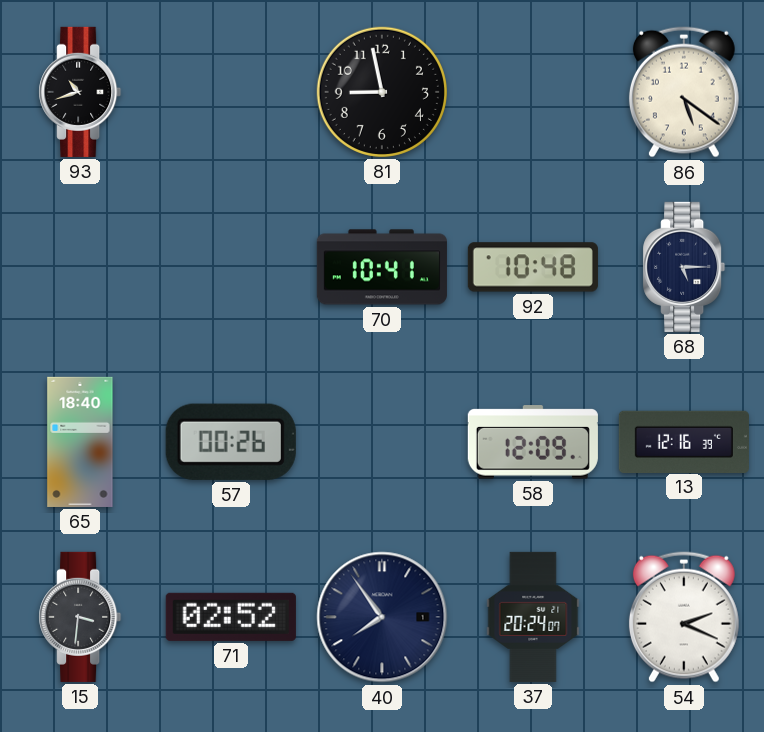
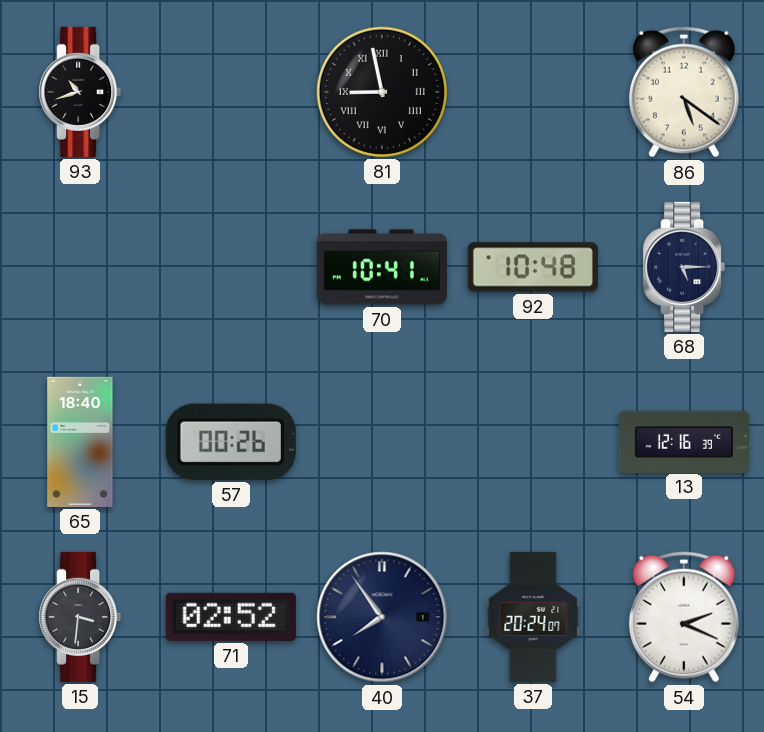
81 numerals: Arabic -> Roman (382, 92)
58: 12:09 -> none (533, 442)
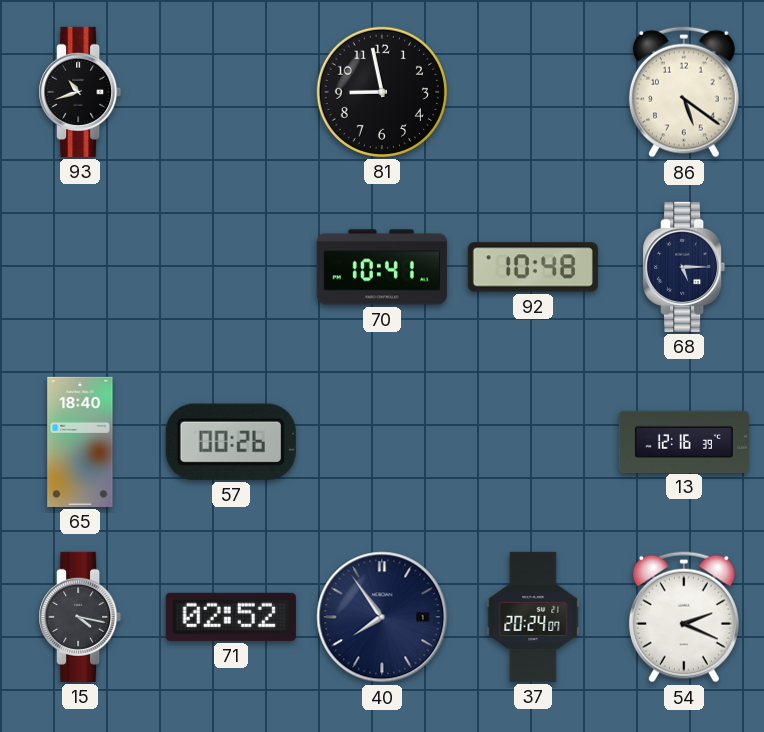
81 numerals: Roman -> Arabic (382, 92)
15: 3:31 -> 4:17 (80, 617)
